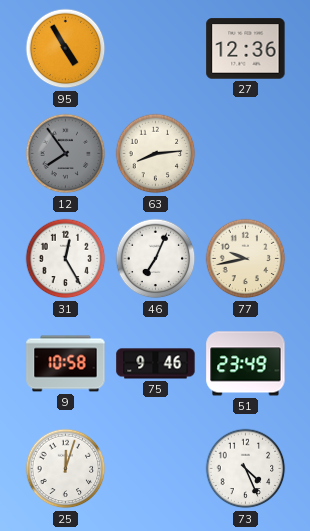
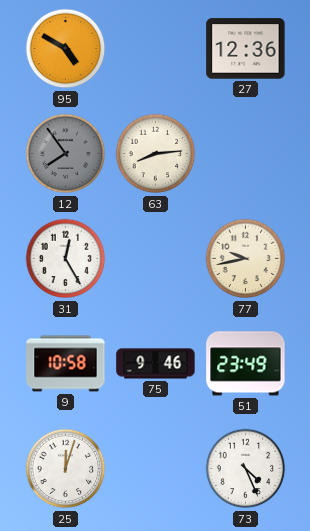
95: 4:55 -> 4:50 (66, 49)
46: 7:04 -> none (156, 259)
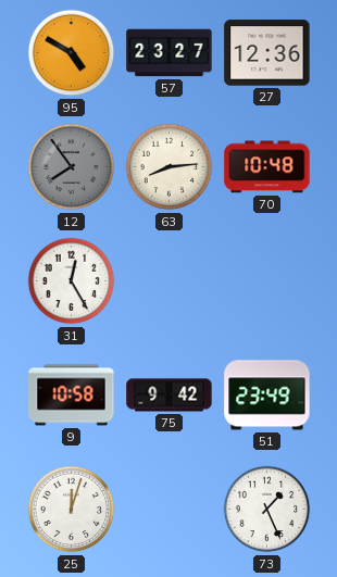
57: none -> 23:27 (170, 53)
70: none -> 10:48 (267, 167)
77: 9:43 -> none (246, 259)
75: 9:46 -> 9:42 (170, 396)
73: 4:26 -> 1:26 (267, 510)
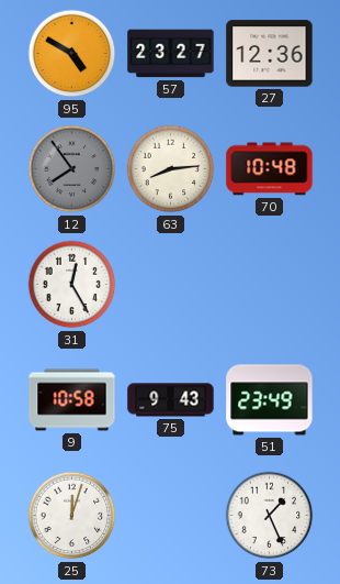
75: 9:42 -> 9:43 (171, 400)
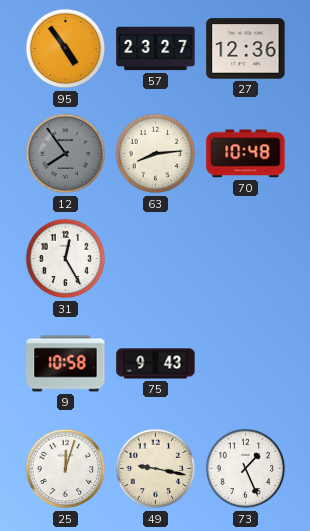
95: 4:50 -> 4:54 (66, 49)
51: 23:49 -> none (270, 400)
49: none -> 9:17 (156, 469)
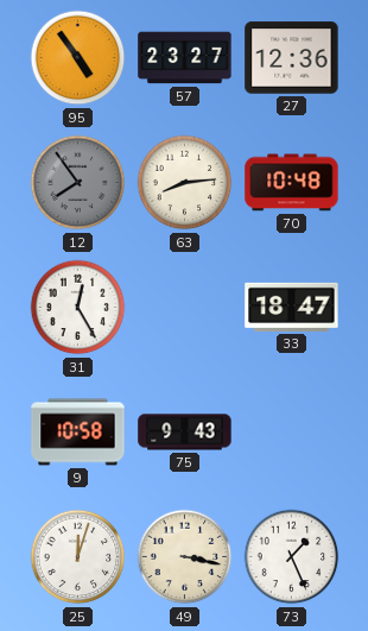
33: none -> 18:47 (292, 307)
49: 9:17 -> 3:17 (185, 557)
